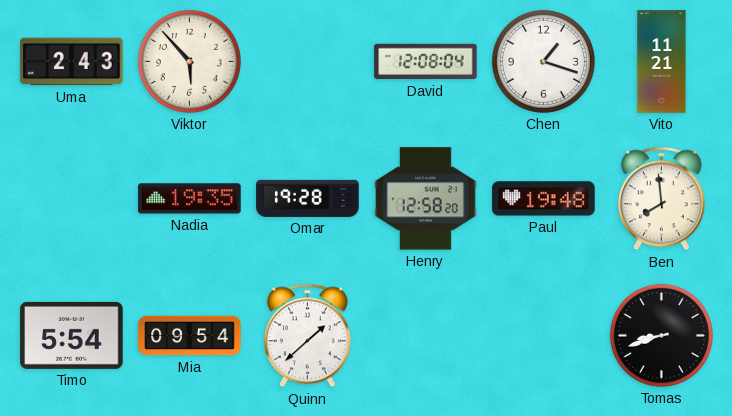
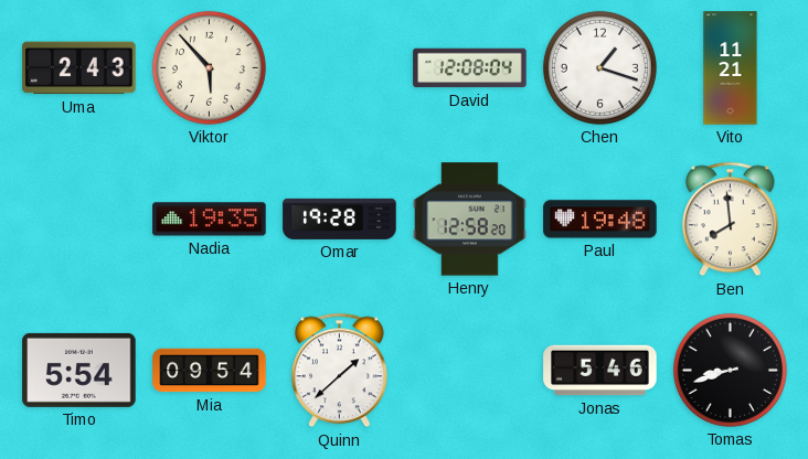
Jonas: none -> 5:46 (600, 371)
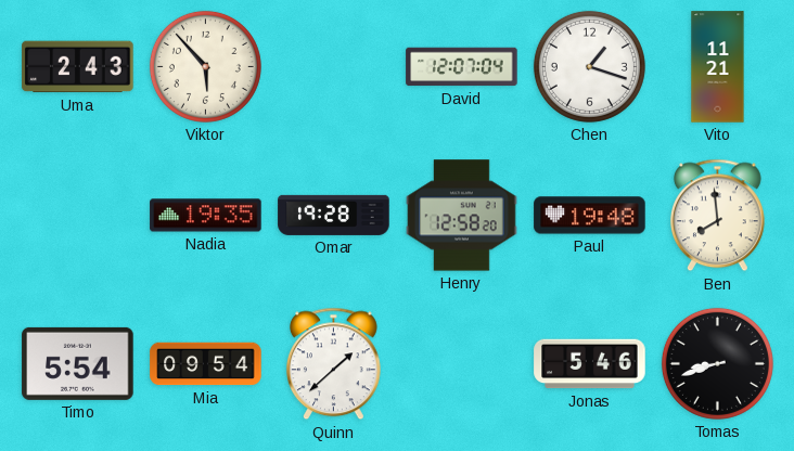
David: 12:08 -> 12:07 (462, 67)
